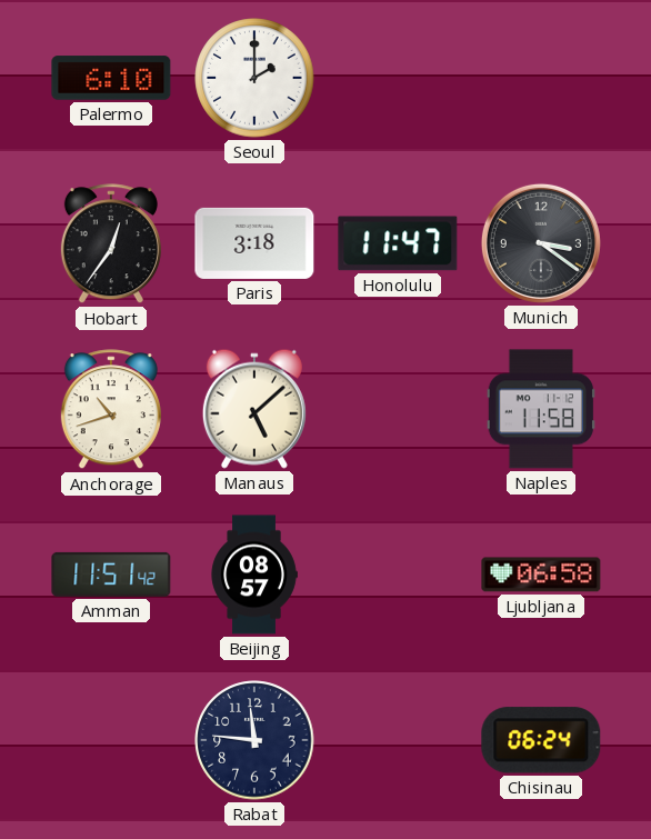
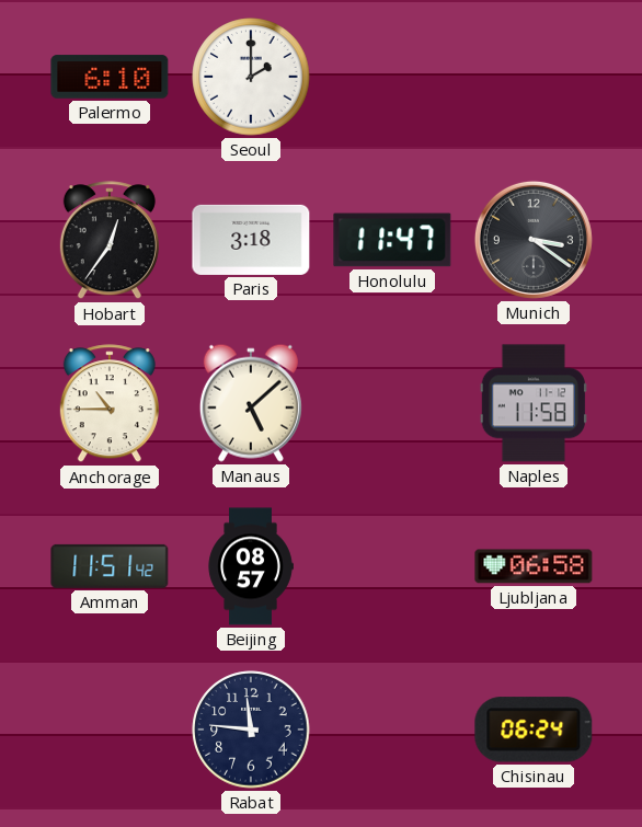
Anchorage: 10:42 -> 10:45 (110, 404)
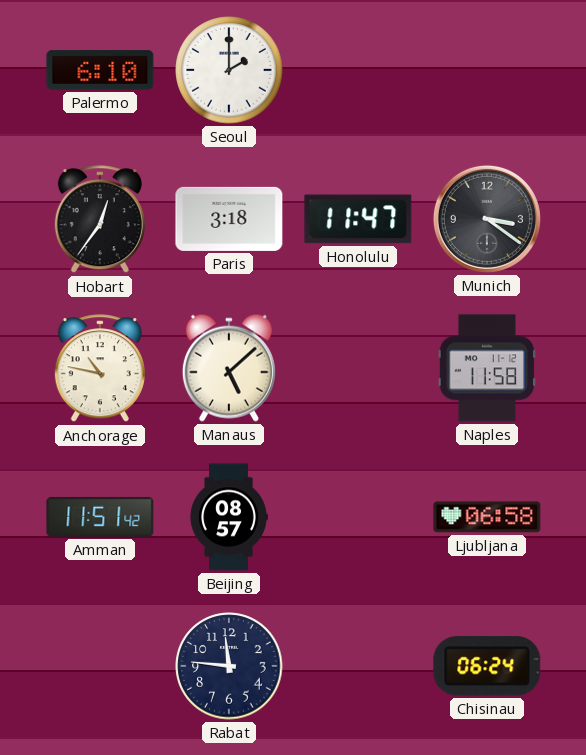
Anchorage: 10:45 -> 10:47 (100, 369)
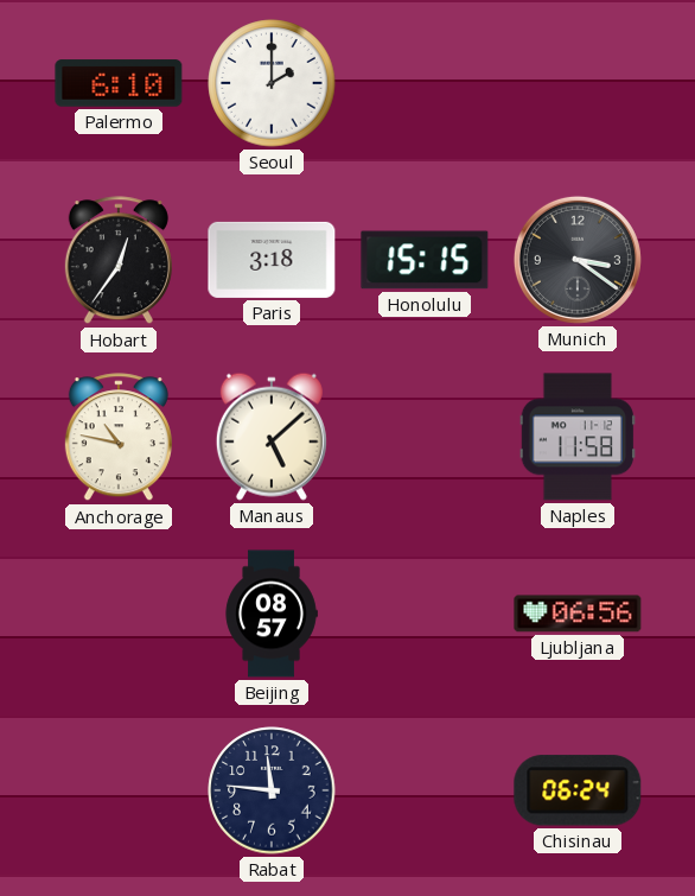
Honolulu: 11:47 -> 15:15 (425, 260)
Amman: 11:51 -> none (100, 517)
Ljubljana: 06:58 -> 06:56 (578, 614)
